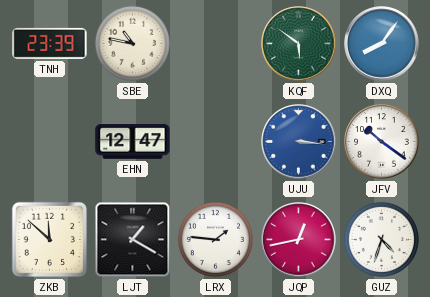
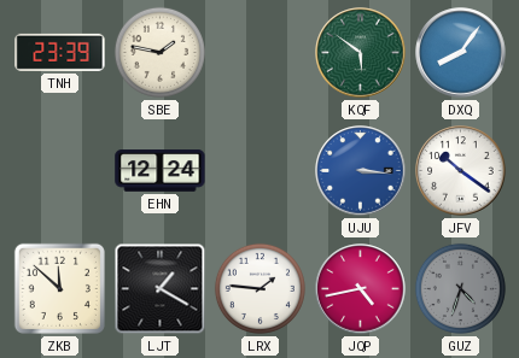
SBE: 10:47 -> 1:47 (159, 52)
EHN: 12:47 -> 12:24 (161, 171)
JQP: 12:43 -> 4:43 (361, 289)
GUZ dial: white -> grey (460, 288)
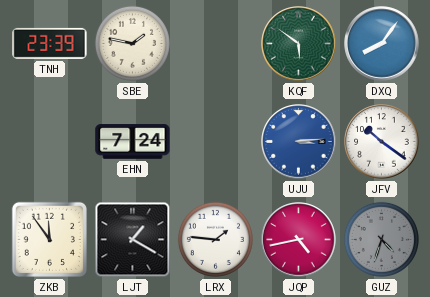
EHN: 12:24 -> 7:24 (133, 142)
UJU: 3:16 -> 3:14 (299, 142)
ZKB: 11:52 -> 11:54 (49, 239)
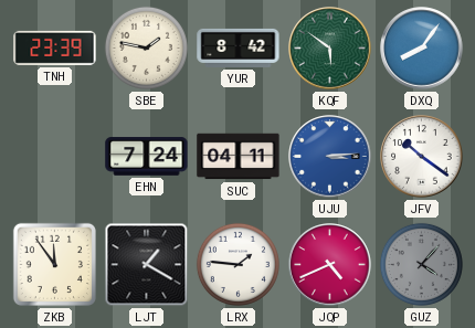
YUR: none -> 8:42 (239, 47)
SUC: none -> 04:11 (239, 157)
JQP: 4:43 -> 4:41 (330, 265)
GUZ: 4:33 -> 4:07 (421, 264)
